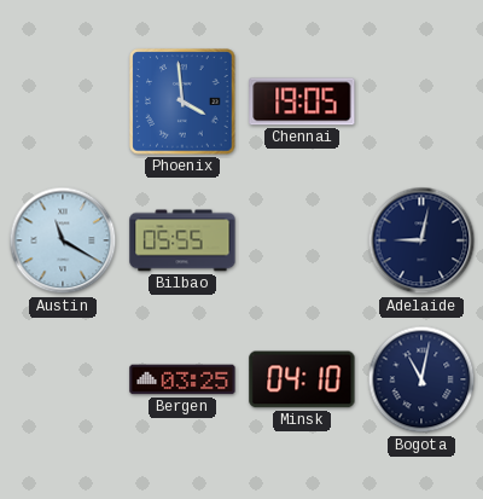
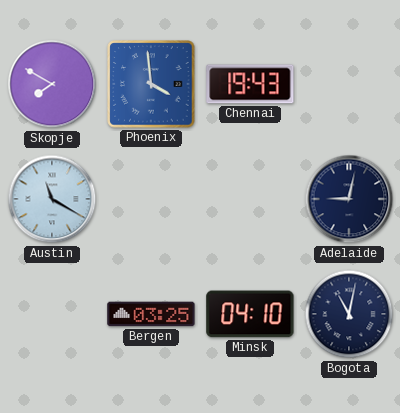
Skopje: none -> 7:50 (52, 84)
Chennai: 19:05 -> 19:43 (250, 84)
Bilbao: 05:55 -> none (182, 240)
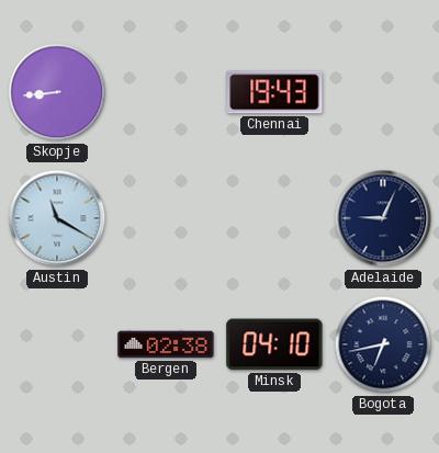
Skopje: 7:50 -> 8:44 (57, 92)
Phoenix: 3:59 -> none (151, 84)
Adelaide: 9:02 -> 9:04 (383, 218)
Bergen: 03:25 -> 02:38 (166, 344)
Bogota: 11:02 -> 6:43 (383, 344)
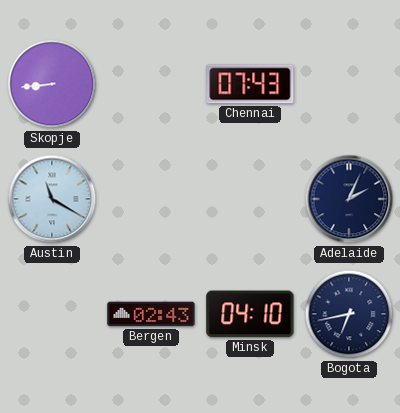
Chennai: 19:43 -> 07:43 (250, 84)
Adelaide: 9:04 -> 2:04 (349, 199)
Bergen: 02:38 -> 02:43 (151, 314)
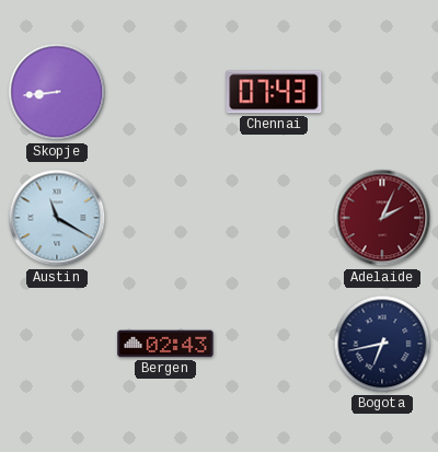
Adelaide dial: navy -> burgundy (382, 218)
Minsk: 04:10 -> none (250, 314)
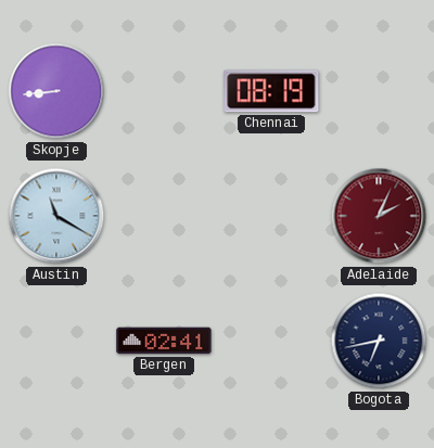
Chennai: 07:43 -> 08:19 (271, 91)
Bergen: 02:43 -> 02:41 (164, 341)
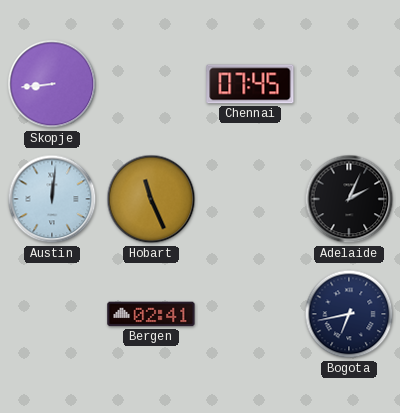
Chennai: 08:19 -> 07:45 (250, 84)
Austin: 11:20 -> 12:01 (52, 199)
Hobart: none -> 11:26 (151, 199)
Adelaide dial: burgundy -> black (349, 199)
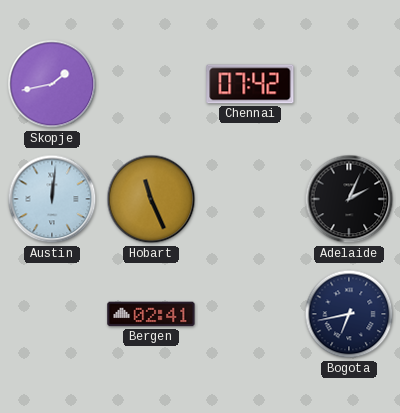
Skopje: 8:44 -> 1:43 (52, 84)
Chennai: 07:45 -> 07:42 (250, 84)
